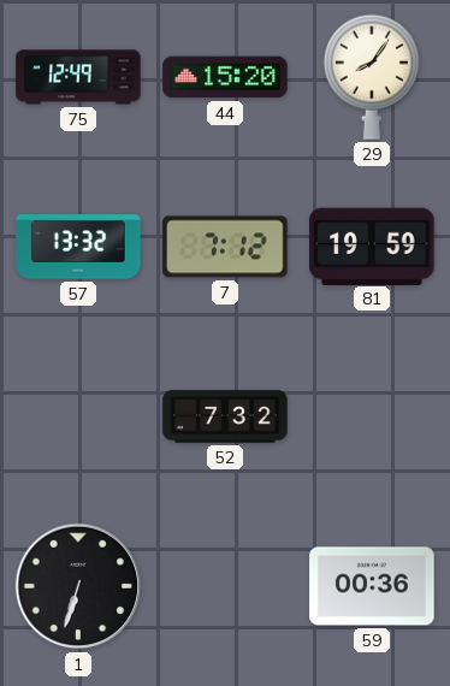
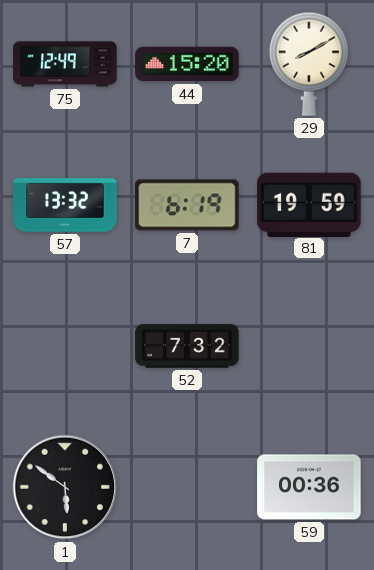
29: 8:06 -> 8:10 (309, 64)
7: 7:12 -> 6:19 (187, 205)
1: 6:33 -> 5:51 (65, 487)
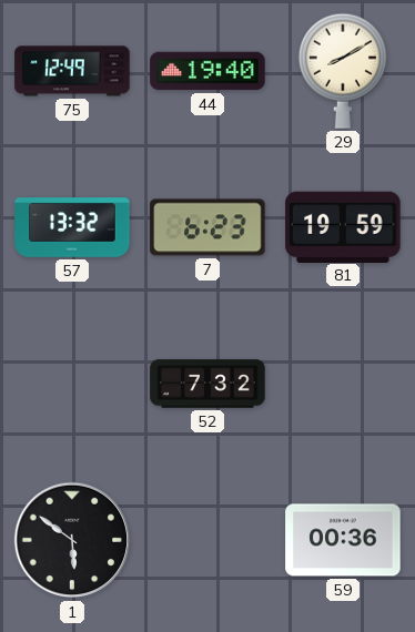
44: 15:20 -> 19:40 (207, 71)
7: 6:19 -> 6:23 (207, 227)
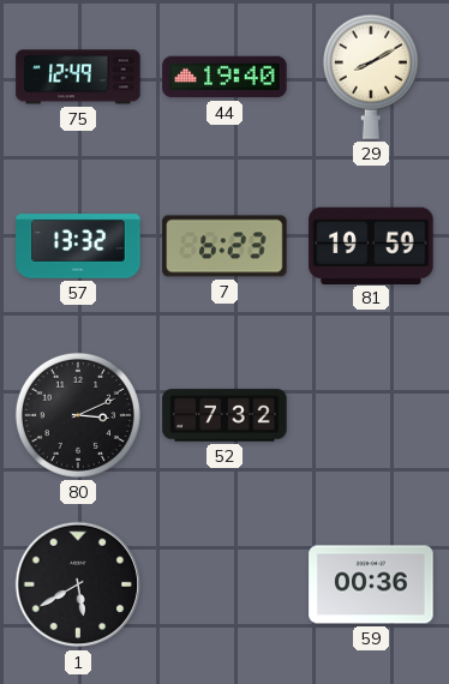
80: none -> 3:11 (78, 415)
1: 5:51 -> 5:40 (78, 584)
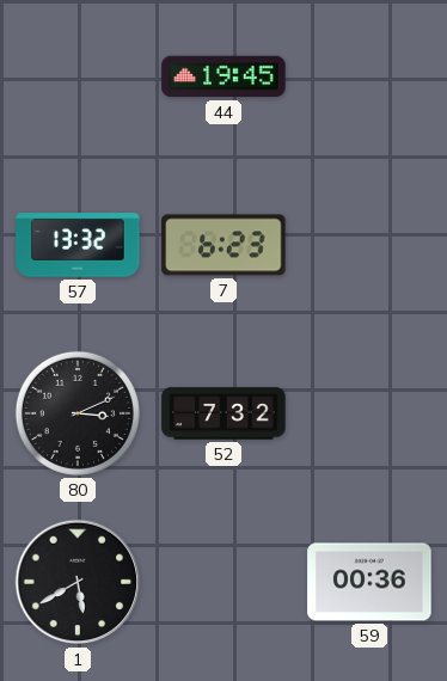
75: 12:49 -> none (78, 77)
44: 19:40 -> 19:45 (223, 76)
29: 8:10 -> none (371, 77)
81: 19:59 -> none (371, 245)
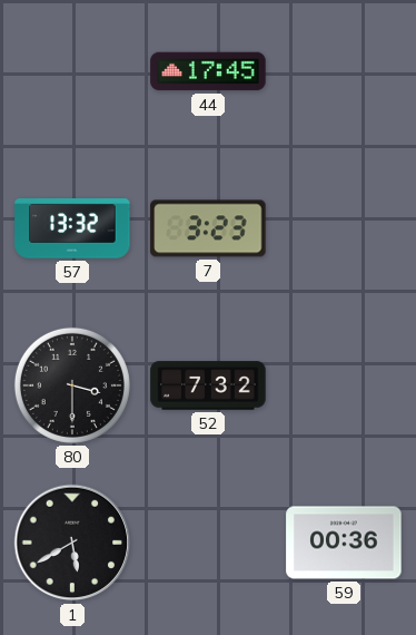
44: 19:45 -> 17:45 (208, 71)
7: 6:23 -> 3:23 (208, 228)
80: 3:11 -> 3:30 (72, 385)
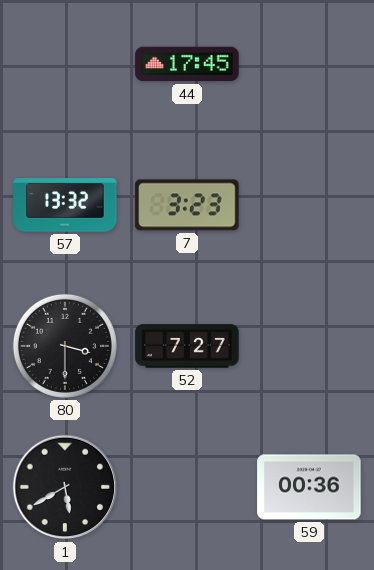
52: 7:32 -> 7:27 (187, 346)
